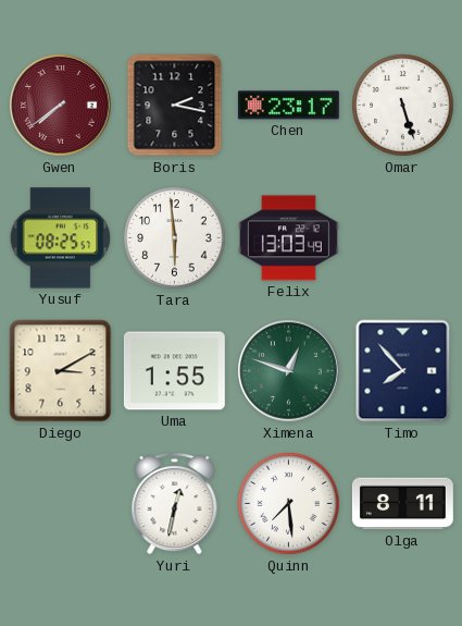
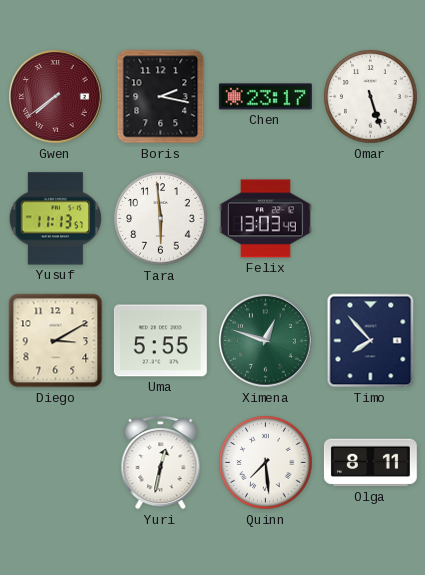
Yusuf: 08:25 -> 11:13 (56, 219)
Uma: 1:55 -> 5:55 (160, 341)
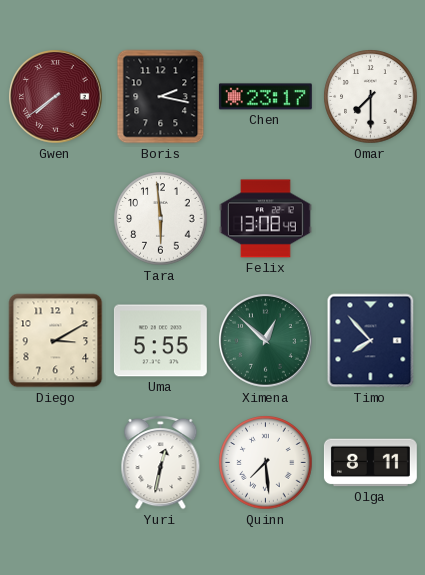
Omar: 5:27 -> 7:30 (371, 97)
Yusuf: 11:13 -> none (56, 219)
Felix: 13:03 -> 13:08 (265, 219)
Ximena: 12:48 -> 12:52 (266, 341)
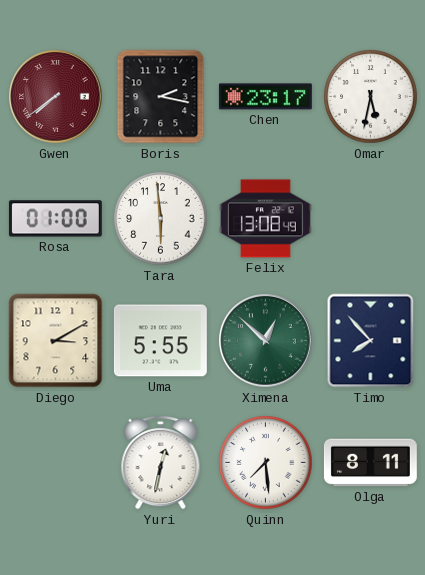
Omar: 7:30 -> 5:32 (371, 97)
Rosa: none -> 01:00 (55, 219)
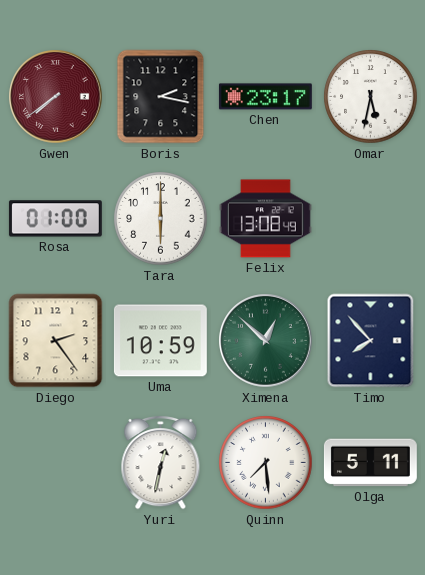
Tara: 5:59 -> 6:00 (161, 219)
Diego: 3:10 -> 2:24 (56, 341)
Uma: 5:55 -> 10:59 (160, 341)
Olga: 8:11 -> 5:11 (370, 463)
